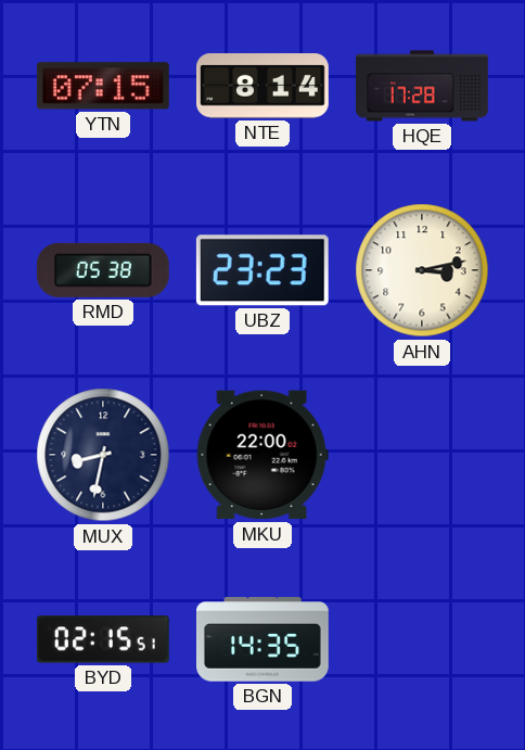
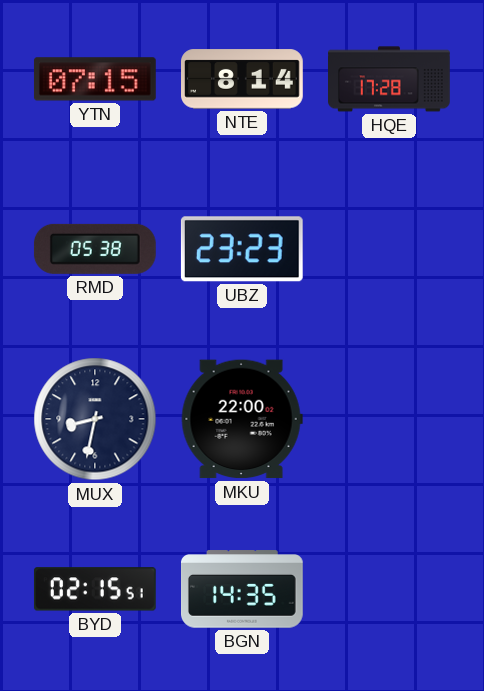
AHN: 3:13 -> none (422, 270)
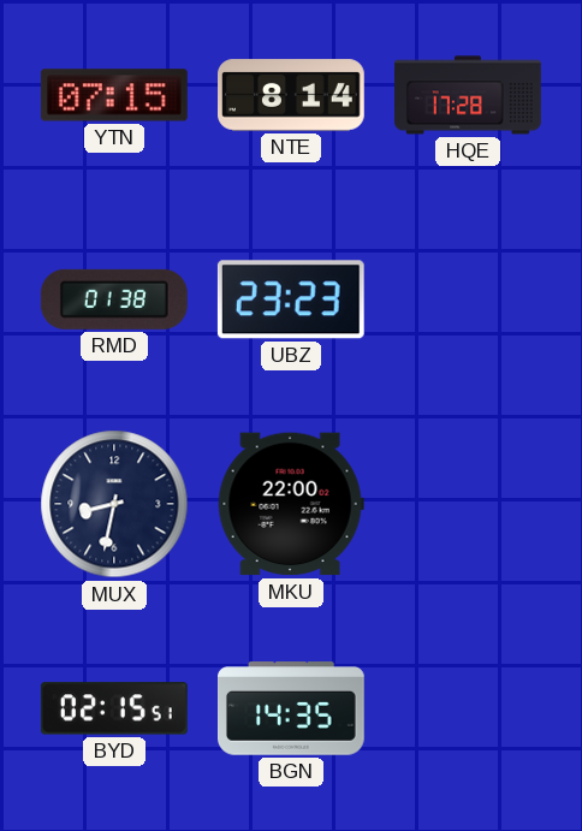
RMD: 05:38 -> 01:38 (114, 299)
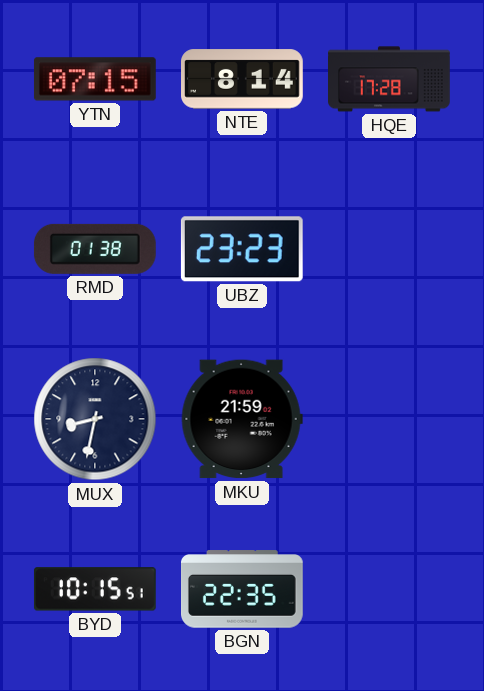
MKU: 22:00 -> 21:59 (242, 419)
BYD: 02:15 -> 10:15 (95, 589)
BGN: 14:35 -> 22:35 (243, 589)
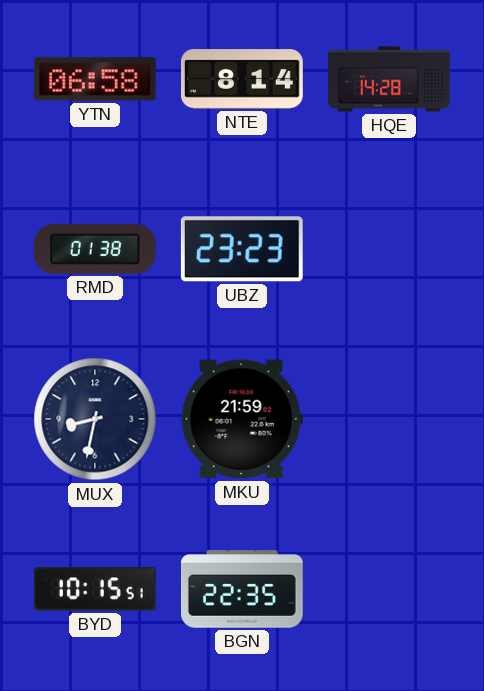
YTN: 07:15 -> 06:58 (95, 79)
HQE: 17:28 -> 14:28 (390, 79)
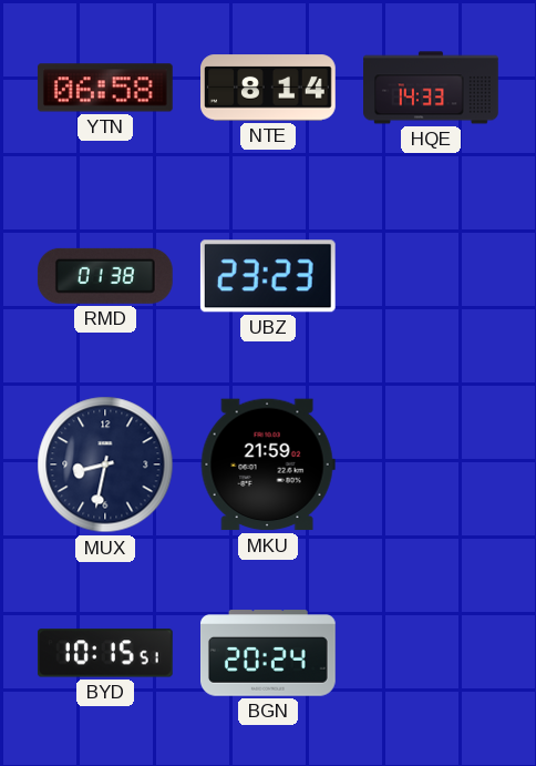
HQE: 14:28 -> 14:33 (432, 88)
BGN: 22:35 -> 20:24 (269, 653)
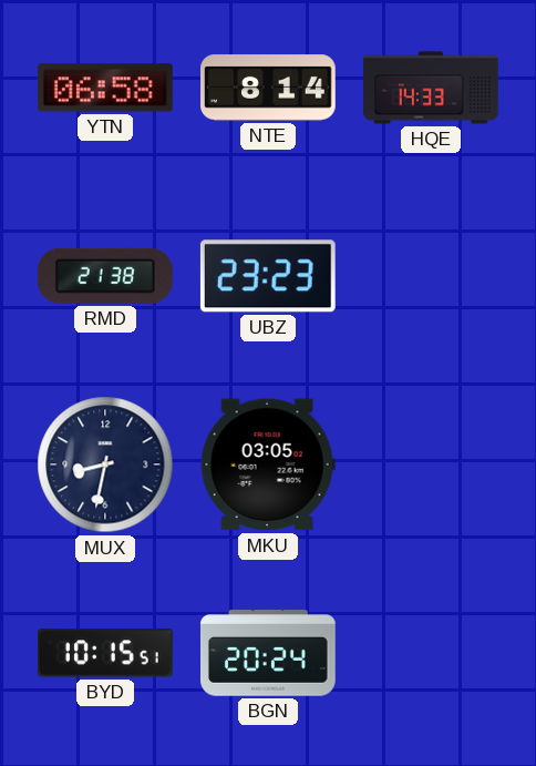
RMD: 01:38 -> 21:38 (105, 276)
MKU: 21:59 -> 03:05 (268, 464)
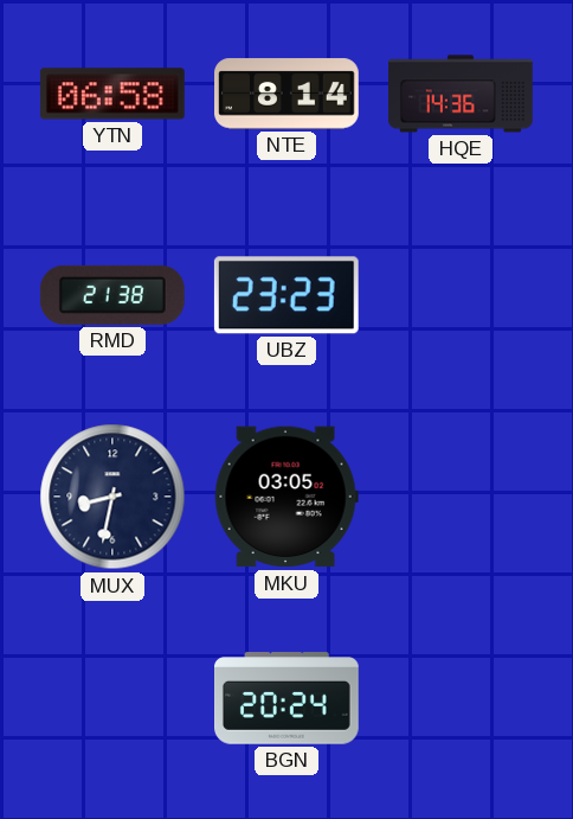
HQE: 14:33 -> 14:36 (462, 94)
BYD: 10:15 -> none (105, 653)
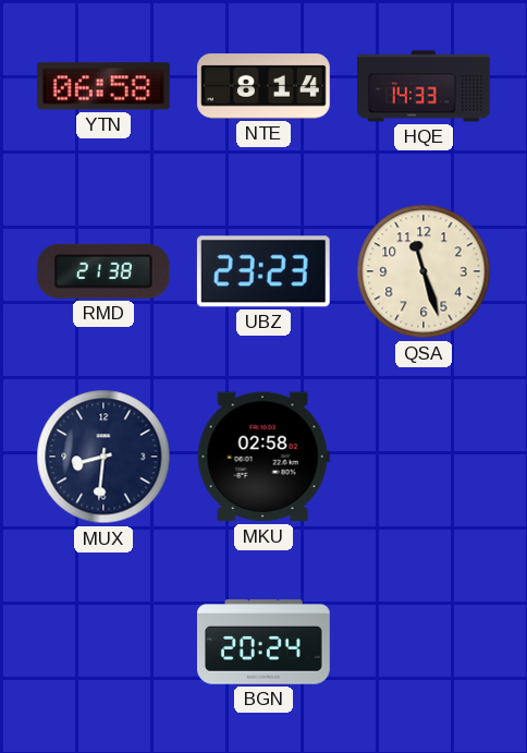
HQE: 14:36 -> 14:33 (425, 86)
QSA: none -> 11:27 (424, 271)
MUX: 8:32 -> 8:31 (103, 457)
MKU: 03:05 -> 02:58 (263, 457)
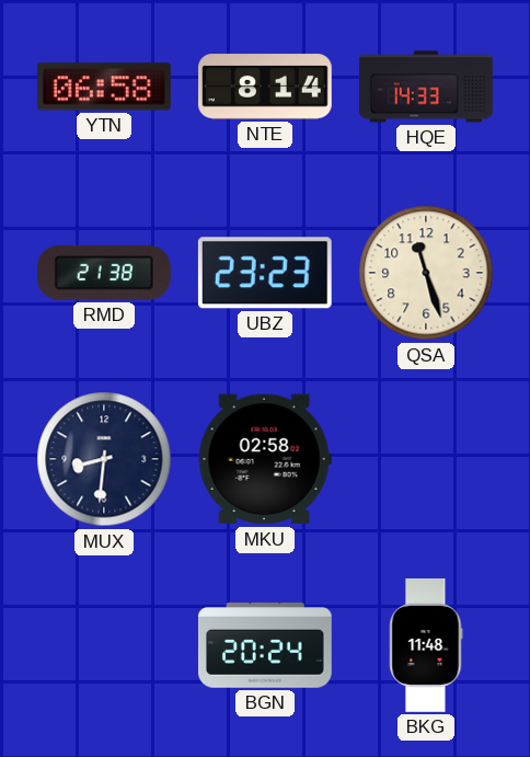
BKG: none -> 11:48 (426, 646)
